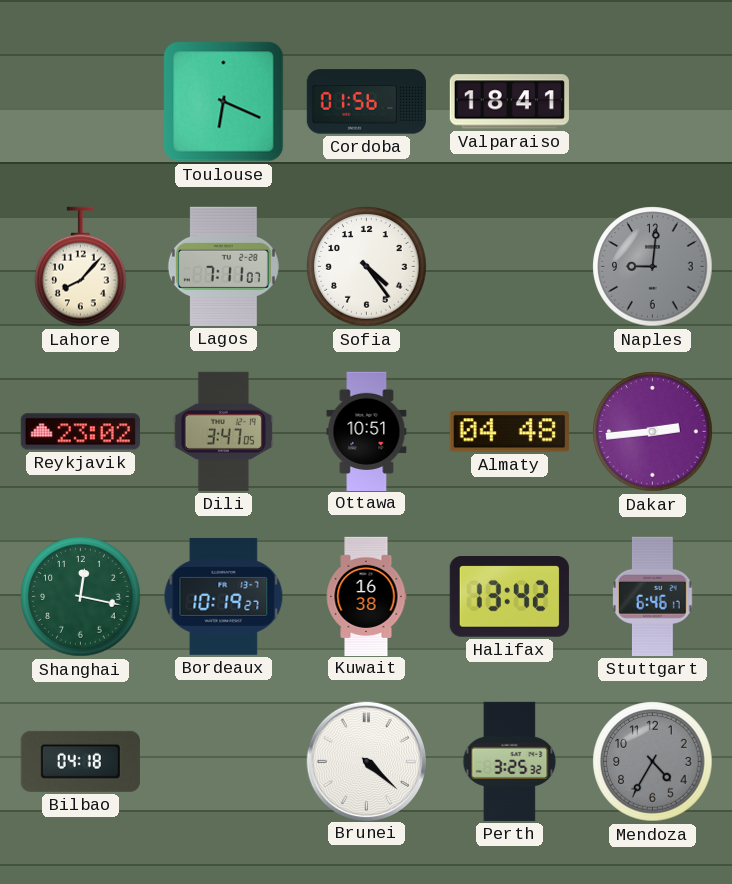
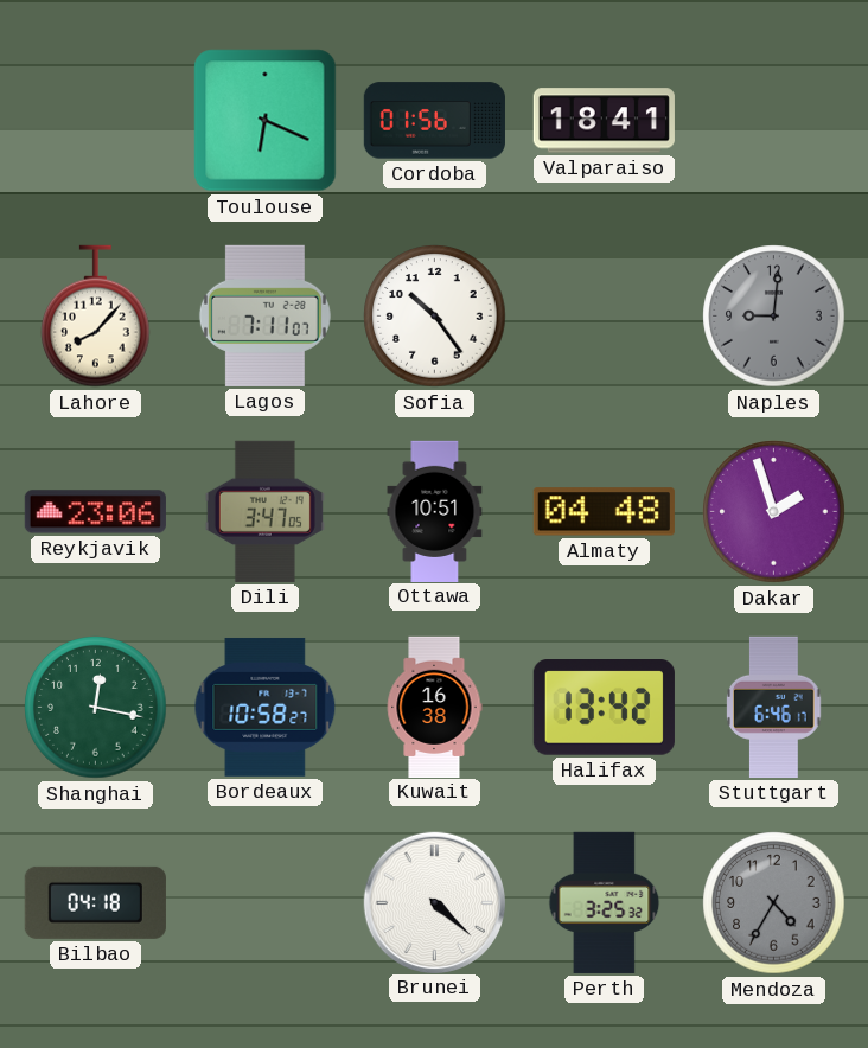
Sofia: 4:24 -> 10:24 (435, 317)
Reykjavik: 23:02 -> 23:06 (95, 512)
Dakar: 2:44 -> 1:57 (774, 512)
Bordeaux: 10:19 -> 10:58 (266, 707)
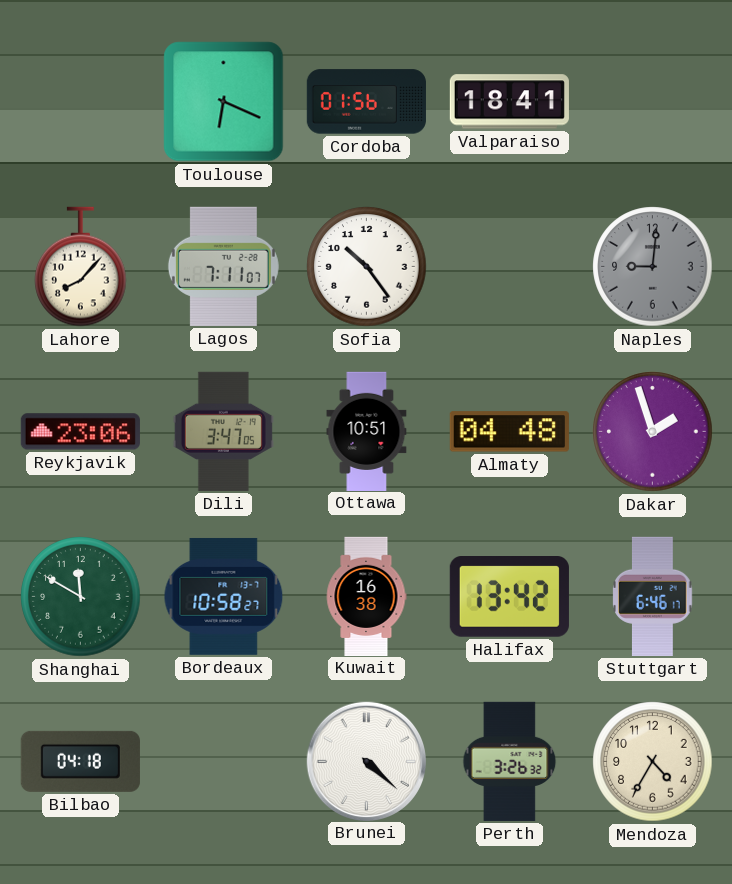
Shanghai: 12:17 -> 11:50 (81, 597)
Perth: 3:25 -> 3:26 (510, 761)
Mendoza dial: grey -> cream (653, 762)
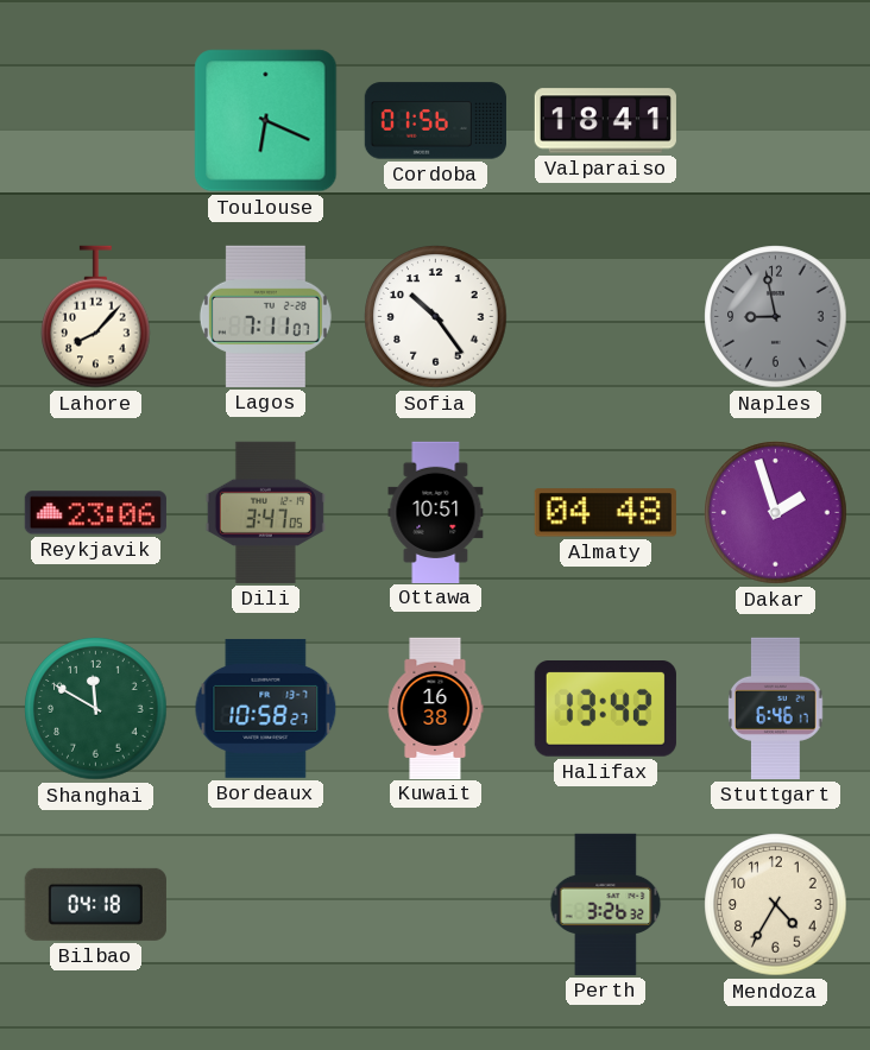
Naples: 9:01 -> 8:58 (776, 317)
Brunei: 4:22 -> none (366, 761)
